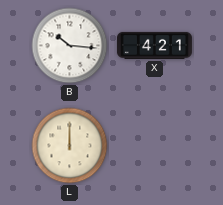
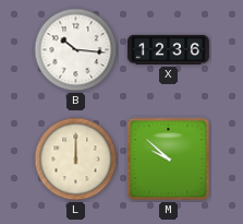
X: 4:21 -> 12:36 (168, 49)
M: none -> 9:52 (169, 160)
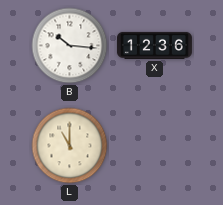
L: 12:00 -> 11:00 (70, 146)
M: 9:52 -> none (169, 160)
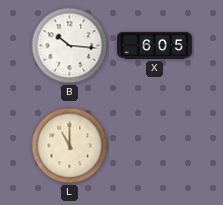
X: 12:36 -> 6:05 (154, 45)
